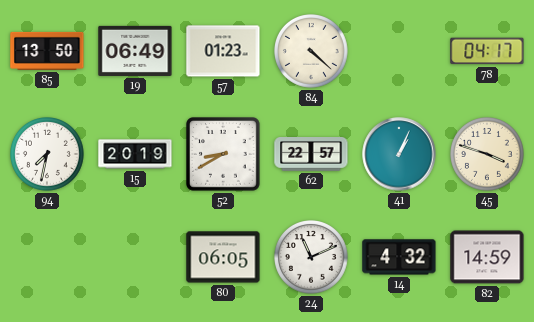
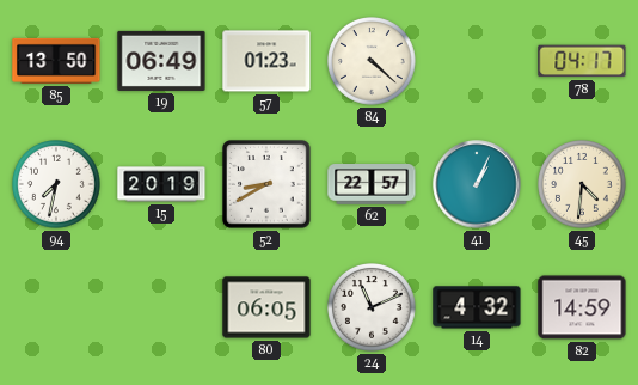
45: 3:48 -> 4:31 (583, 185)
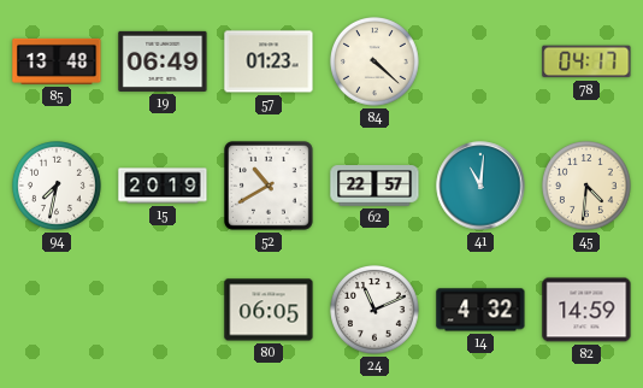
85: 13:50 -> 13:48 (57, 61)
52: 8:40 -> 10:40 (270, 187)
41: 1:04 -> 11:01 (480, 186)
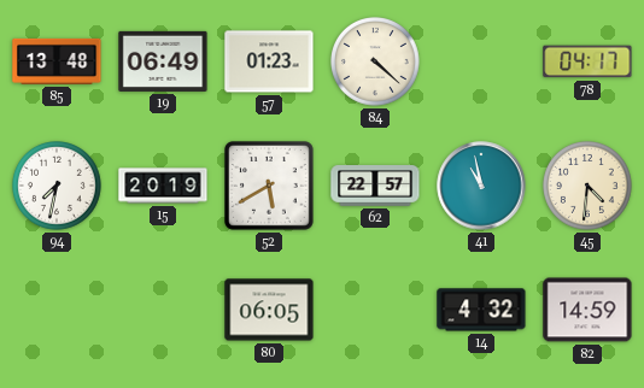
52: 10:40 -> 5:40 (270, 187)
41: 11:01 -> 10:58 (481, 186)
24: 11:11 -> none (376, 311)
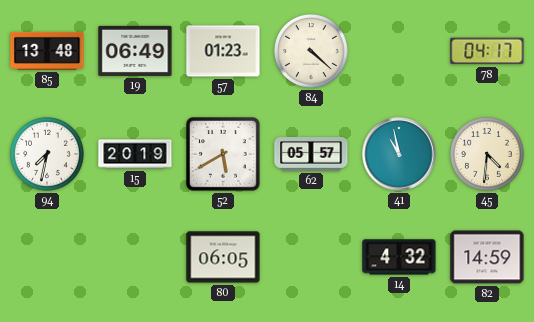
62: 22:57 -> 05:57 (311, 155)
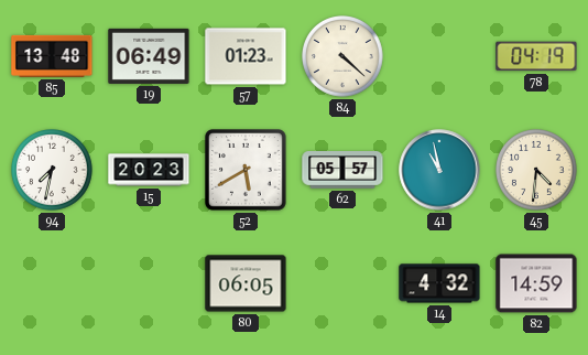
78: 04:17 -> 04:19 (536, 56)
15: 20:19 -> 20:23 (149, 170)
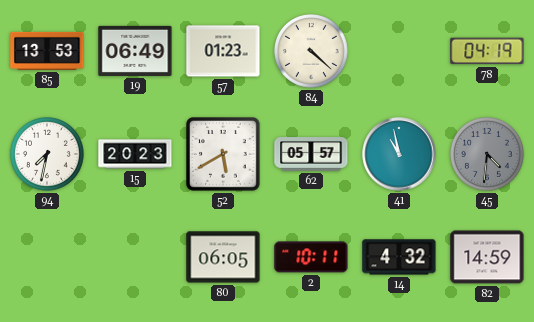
85: 13:48 -> 13:53 (47, 51)
45 dial: cream -> grey (488, 155)
2: none -> 10:11 (311, 257)
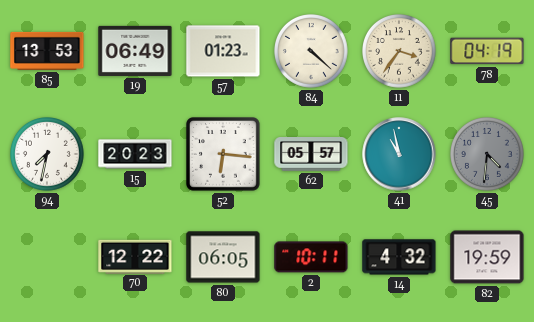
11: none -> 3:36 (400, 52)
52: 5:40 -> 6:16 (224, 155)
70: none -> 12:22 (135, 256)
82: 14:59 -> 19:59 (487, 257)
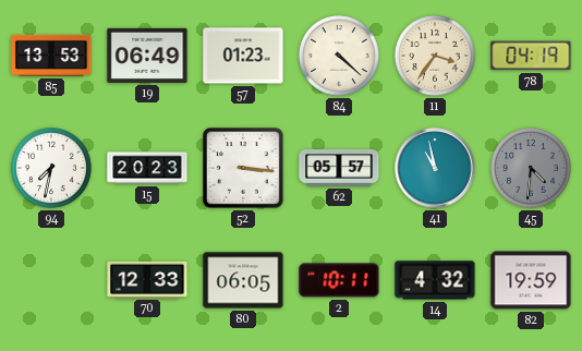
52: 6:16 -> 3:16 (244, 169)
70: 12:22 -> 12:33 (147, 279)
